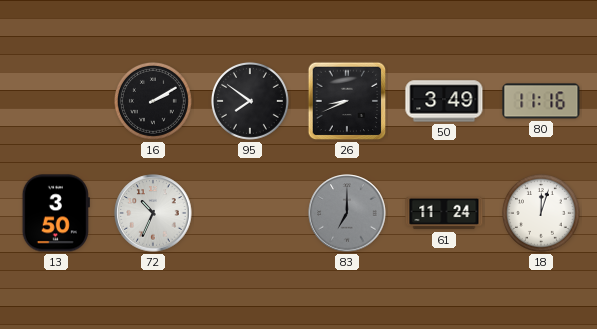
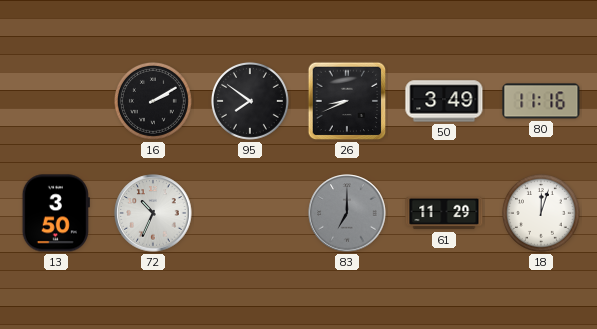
61: 11:24 -> 11:29 (444, 213)
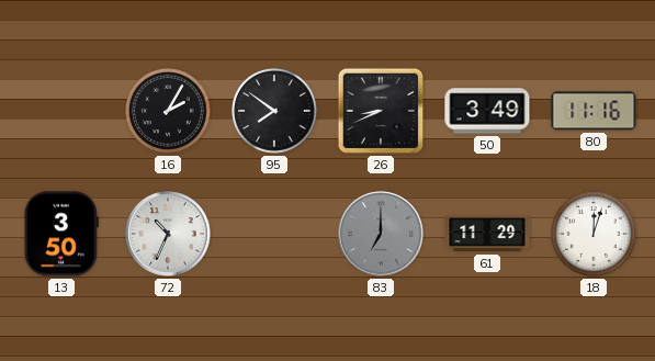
16: 2:10 -> 2:05 (168, 111)
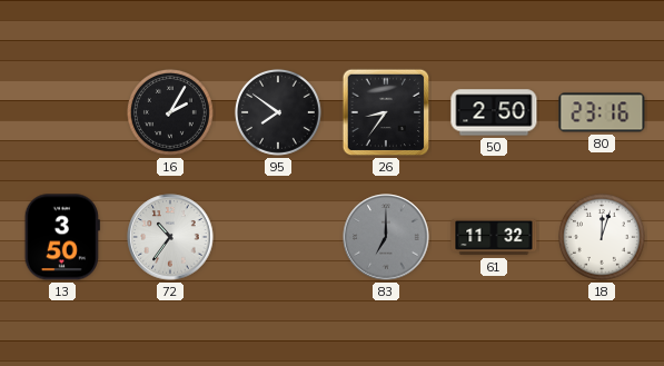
26: 8:41 -> 8:36 (386, 112)
50: 3:49 -> 2:50 (494, 112)
80: 11:16 -> 23:16 (602, 112)
72: 10:34 -> 10:36 (170, 237)
61: 11:29 -> 11:32 (494, 237)
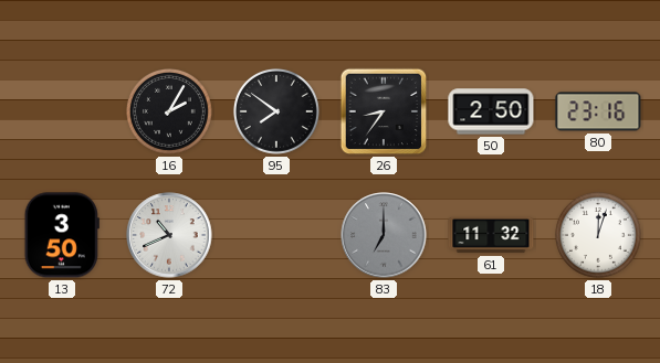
72: 10:36 -> 10:41 (169, 235)
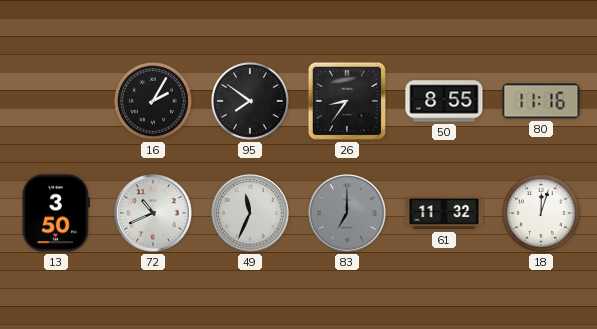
50: 2:50 -> 8:55 (444, 101)
80: 23:16 -> 11:16 (541, 101)
49: none -> 11:34 (250, 213)
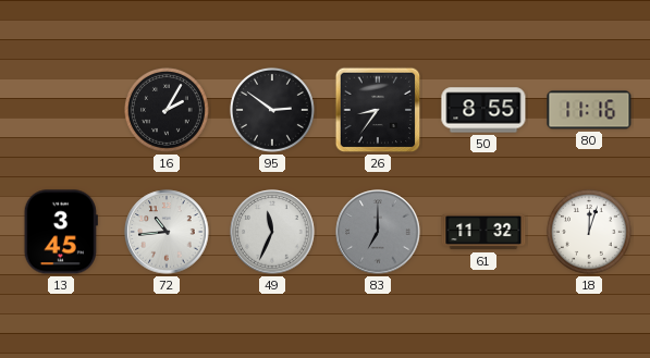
95: 7:51 -> 2:51 (272, 110)
13: 3:50 -> 3:45 (61, 232)
72: 10:41 -> 10:44 (167, 232)
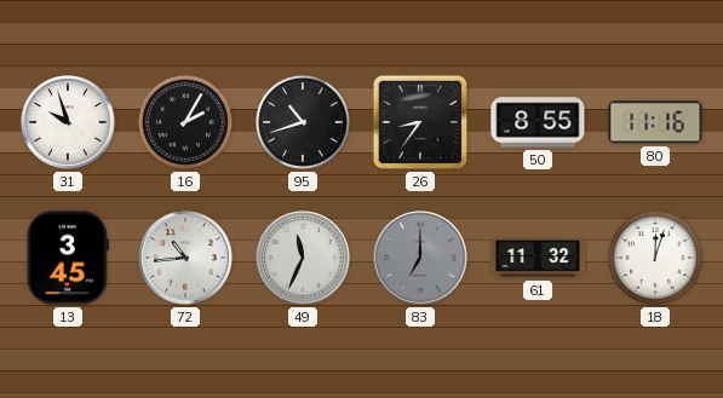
31: none -> 9:57 (68, 122)
95: 2:51 -> 10:42 (303, 122)
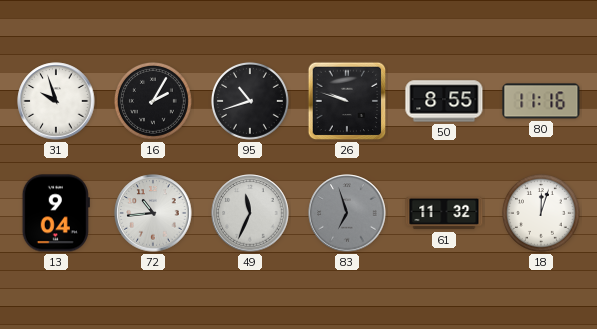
26: 8:36 -> 9:48 (347, 101)
13: 3:45 -> 9:04 (56, 213)
83: 7:00 -> 6:57 (347, 213)
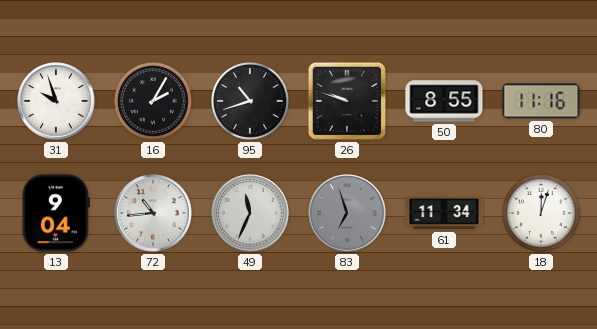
61: 11:32 -> 11:34 (444, 213)
